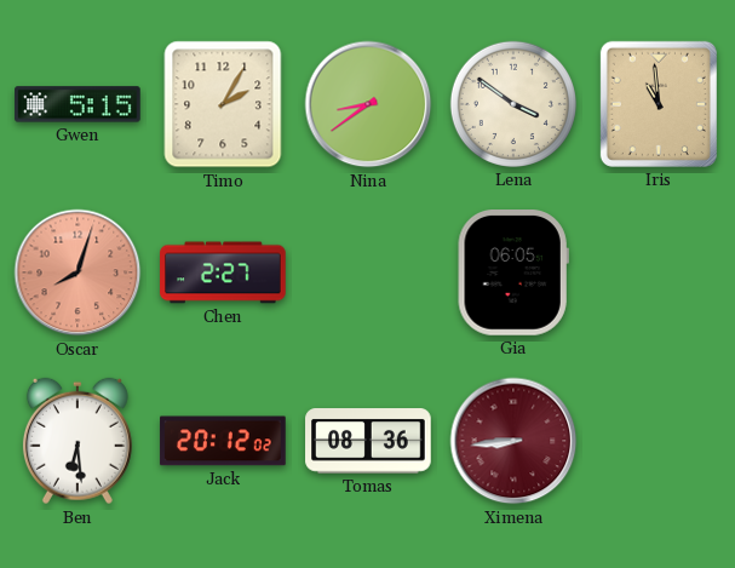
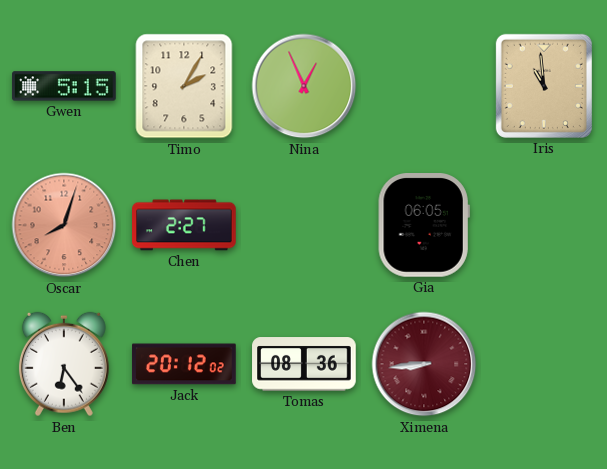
Nina: 8:39 -> 12:56 (304, 86)
Lena: 3:51 -> none (513, 104)
Ben: 6:29 -> 6:24 (64, 364)
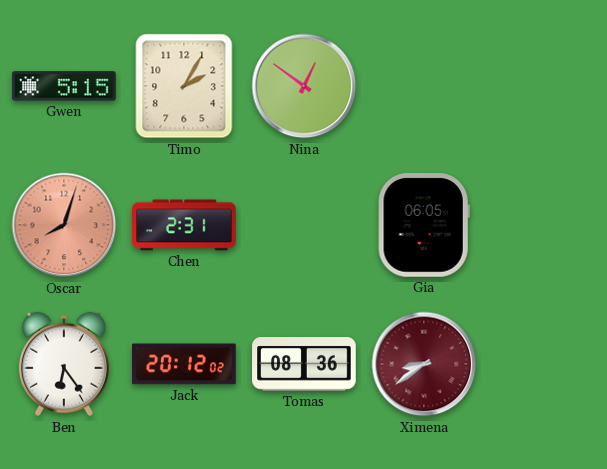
Nina: 12:56 -> 12:51 (304, 86)
Iris: 10:59 -> none (544, 86)
Chen: 2:27 -> 2:31 (184, 225)
Ximena: 8:44 -> 8:39 (424, 364)
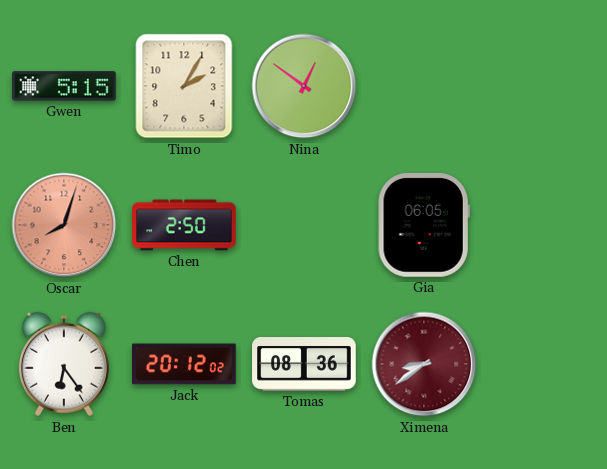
Chen: 2:31 -> 2:50 (184, 225)
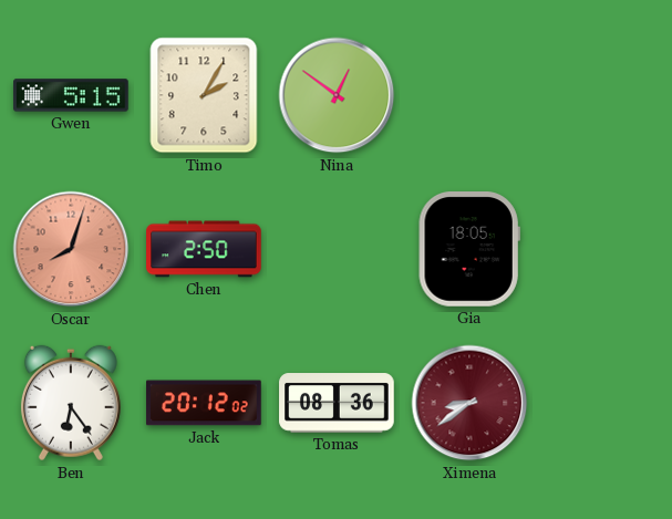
Gia: 06:05 -> 18:05 (469, 250)
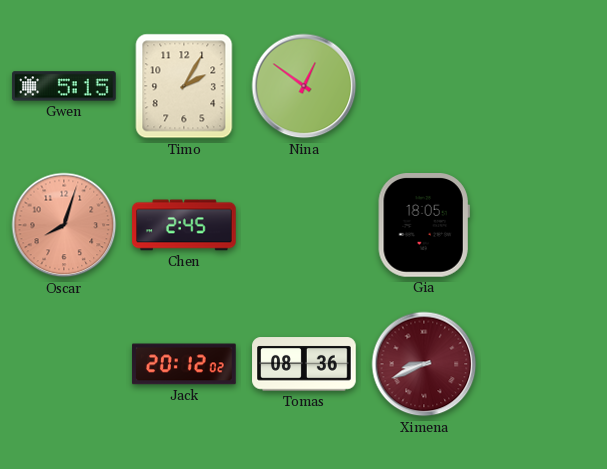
Chen: 2:50 -> 2:45 (184, 225)
Ben: 6:24 -> none (71, 403)
Ximena: 8:39 -> 8:41 (424, 364)
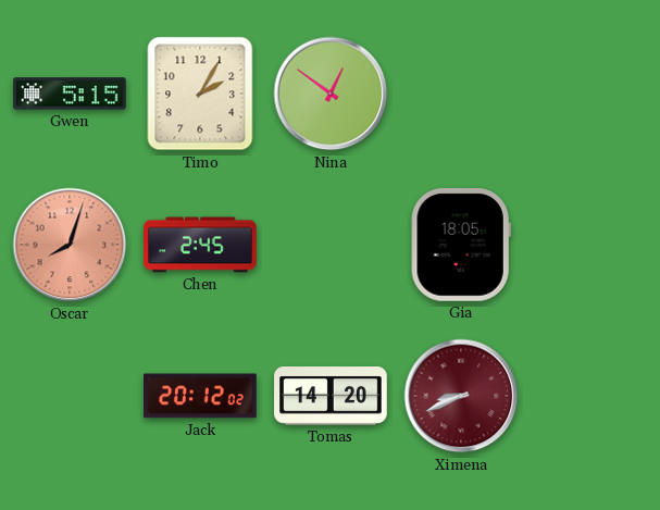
Tomas: 08:36 -> 14:20 (331, 396)
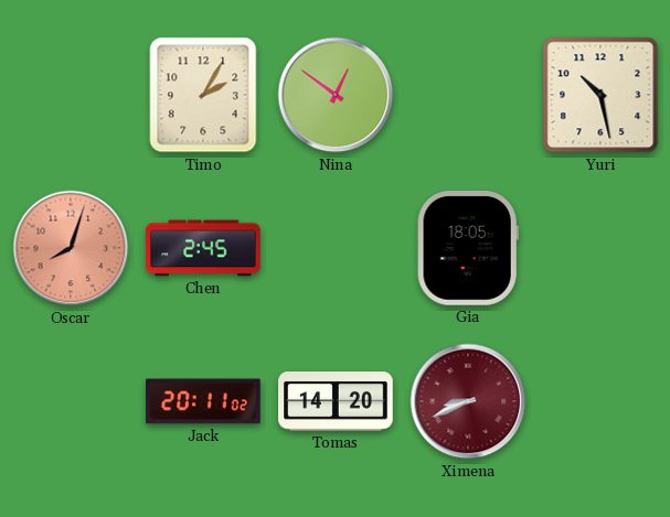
Gwen: 5:15 -> none (70, 94)
Yuri: none -> 10:28 (600, 95)
Jack: 20:12 -> 20:11 (203, 401)
